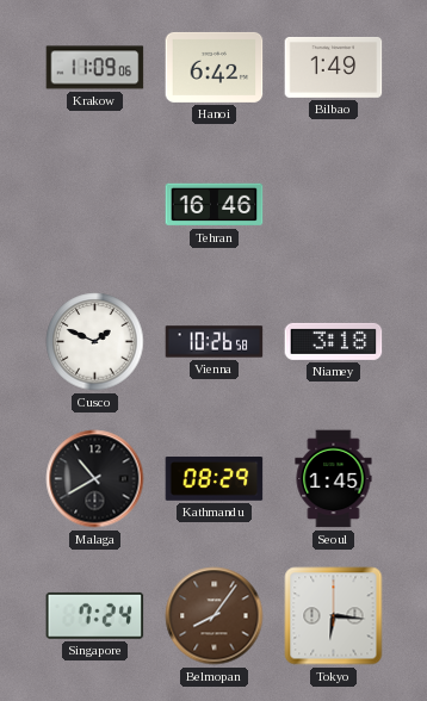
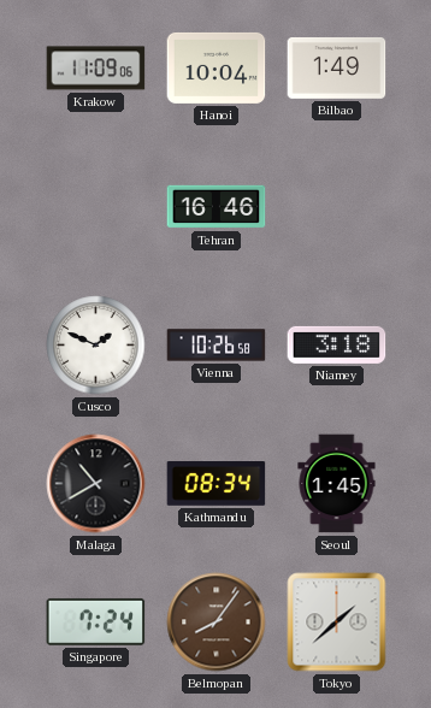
Hanoi: 6:42 -> 10:04 (217, 67)
Kathmandu: 08:29 -> 08:34 (217, 484)
Tokyo: 6:16 -> 1:38 (337, 623)
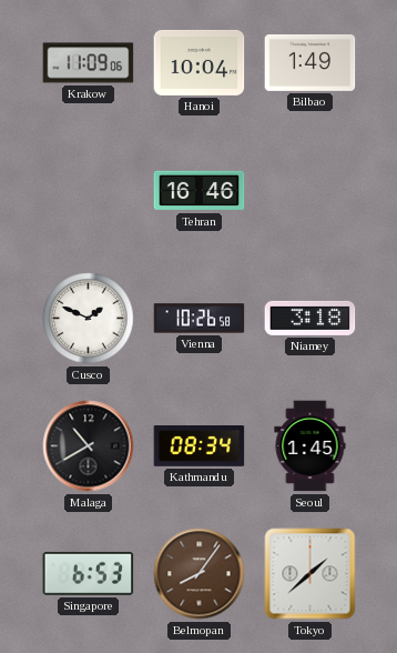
Singapore: 7:24 -> 6:53 (89, 573)
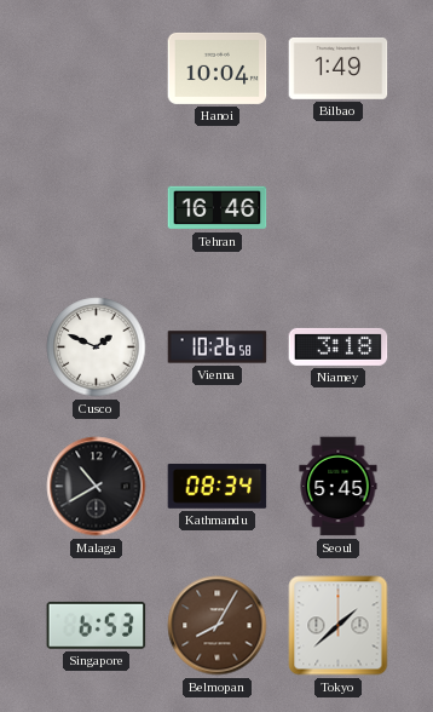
Krakow: 11:09 -> none (89, 63)
Seoul: 1:45 -> 5:45 (339, 487)
Belmopan: 8:06 -> 8:05 (218, 626)
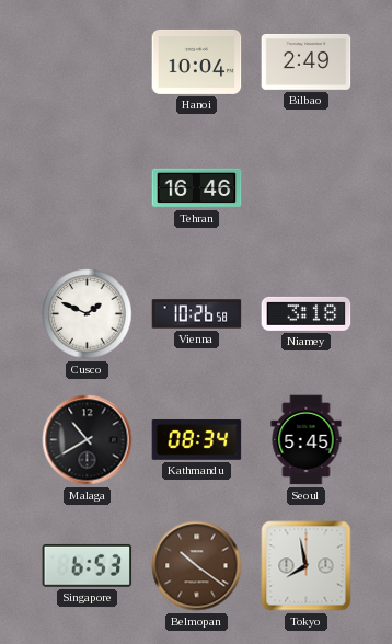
Bilbao: 1:49 -> 2:49 (307, 61)
Belmopan: 8:05 -> 10:21 (197, 566)
Tokyo: 1:38 -> 7:58 (307, 566)
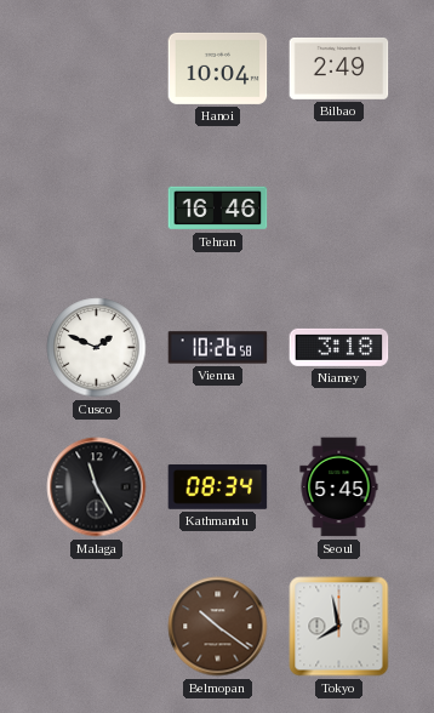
Malaga: 10:40 -> 11:25 (97, 487)
Singapore: 6:53 -> none (88, 565)
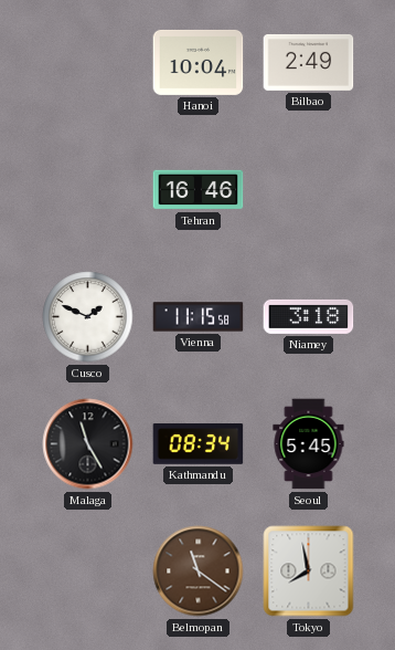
Vienna: 10:26 -> 11:15 (199, 317)
Belmopan: 10:21 -> 11:21 (199, 572)
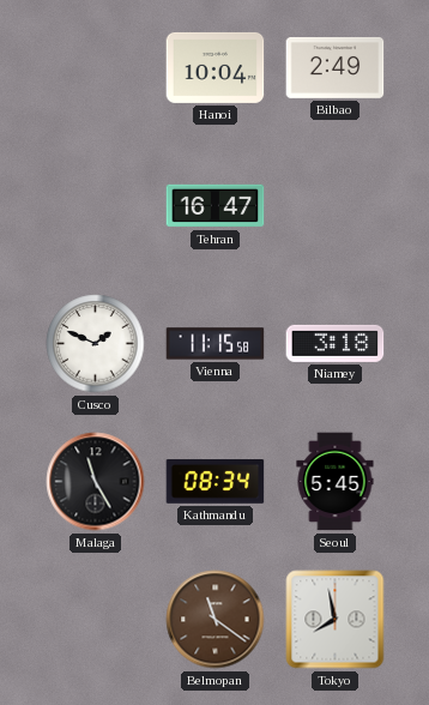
Tehran: 16:46 -> 16:47 (216, 206)
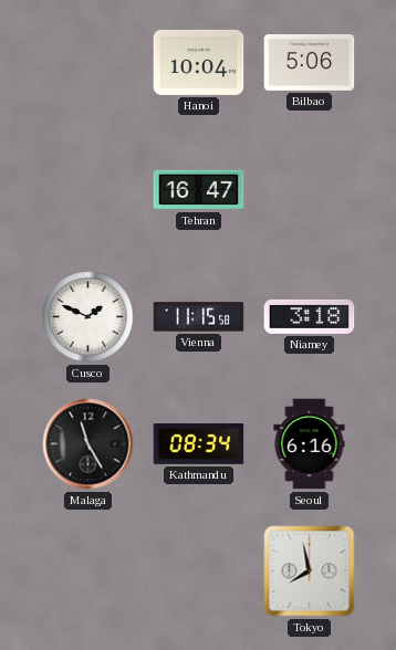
Bilbao: 2:49 -> 5:06 (310, 62)
Seoul: 5:45 -> 6:16 (310, 444)
Belmopan: 11:21 -> none (216, 620)
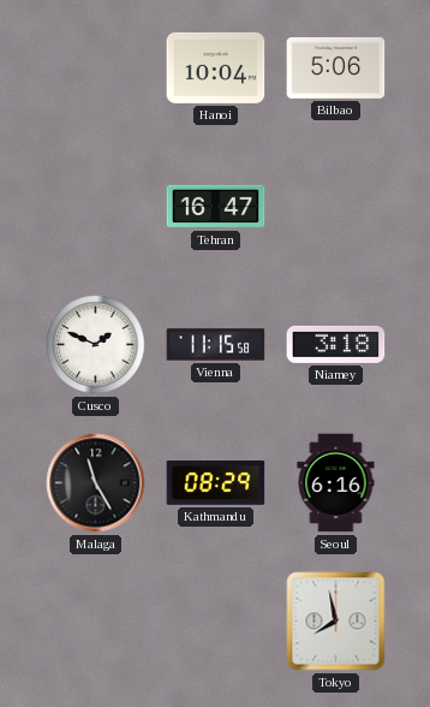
Kathmandu: 08:34 -> 08:29 (216, 483)
